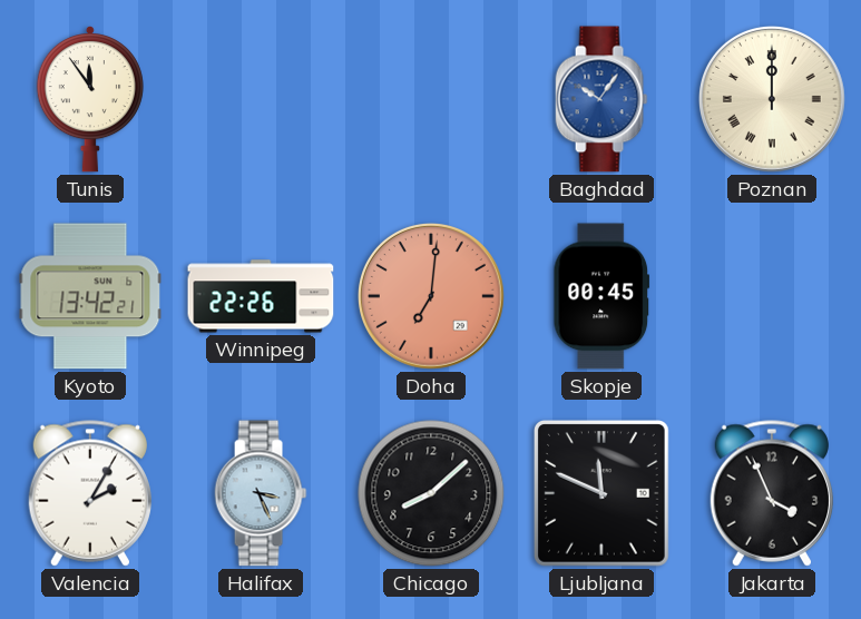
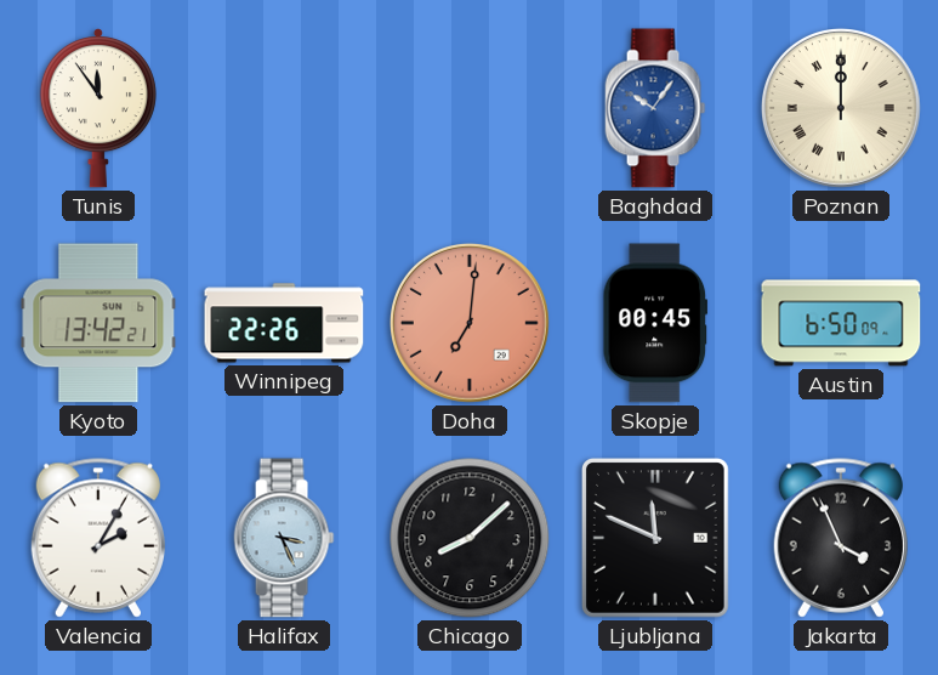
Austin: none -> 6:50 (841, 323)
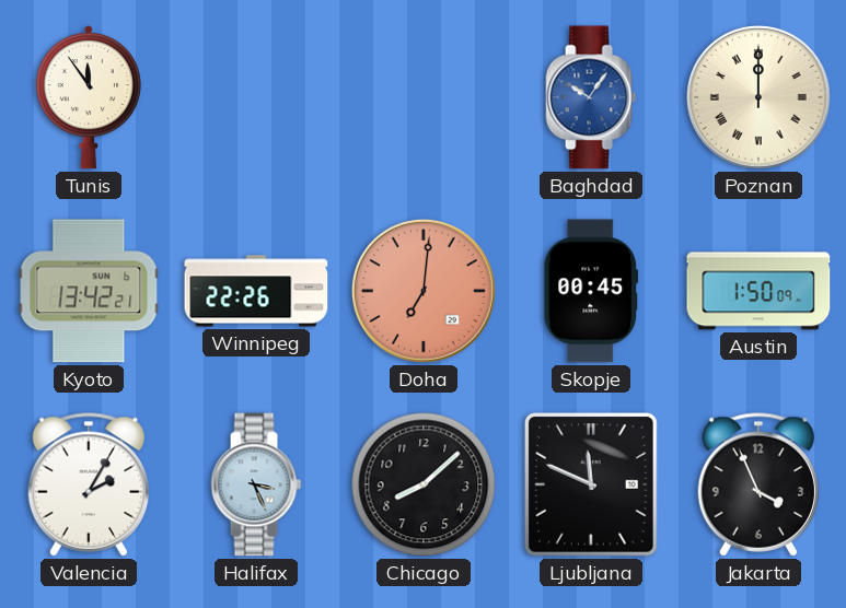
Austin: 6:50 -> 1:50 (758, 291)
